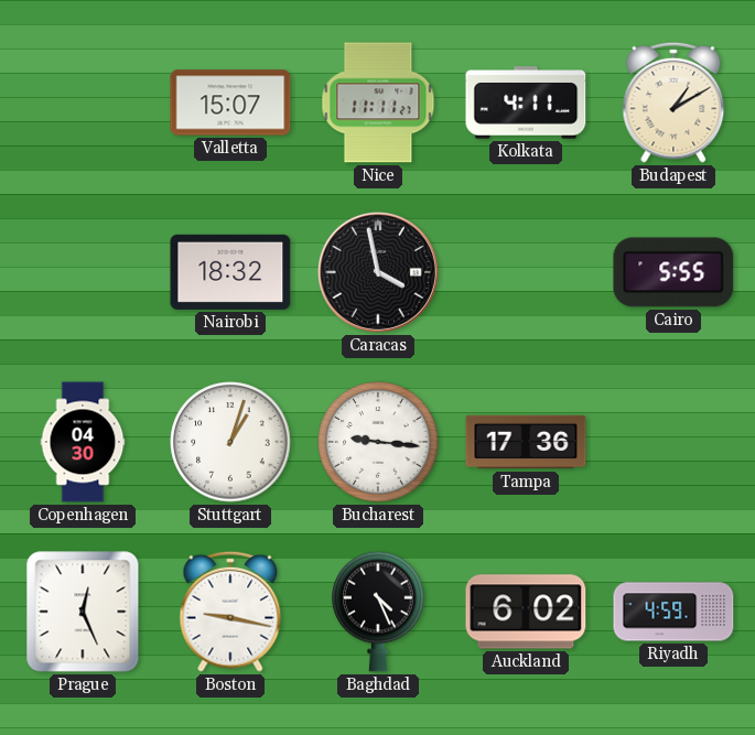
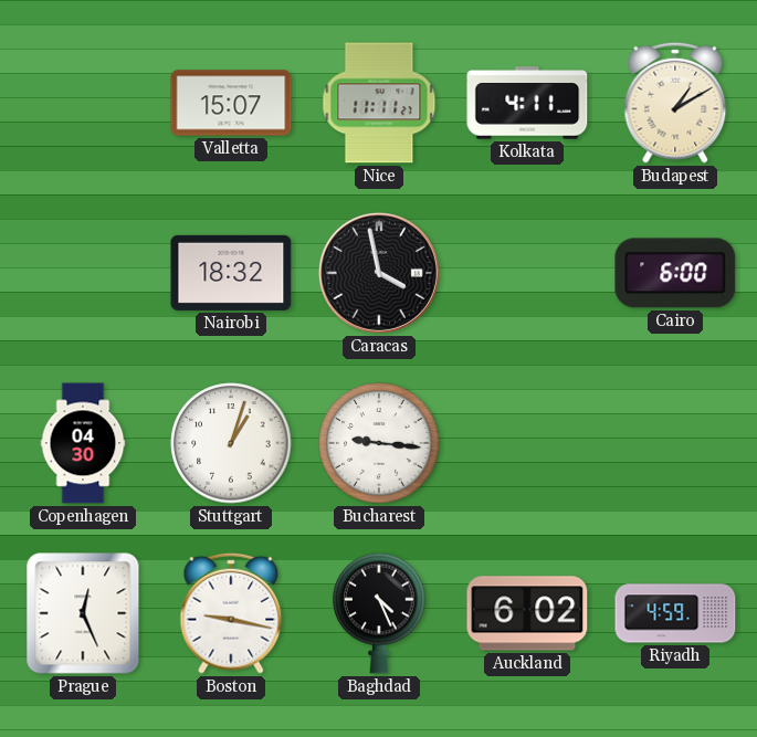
Cairo: 5:55 -> 6:00 (675, 273)
Tampa: 17:36 -> none (526, 442)
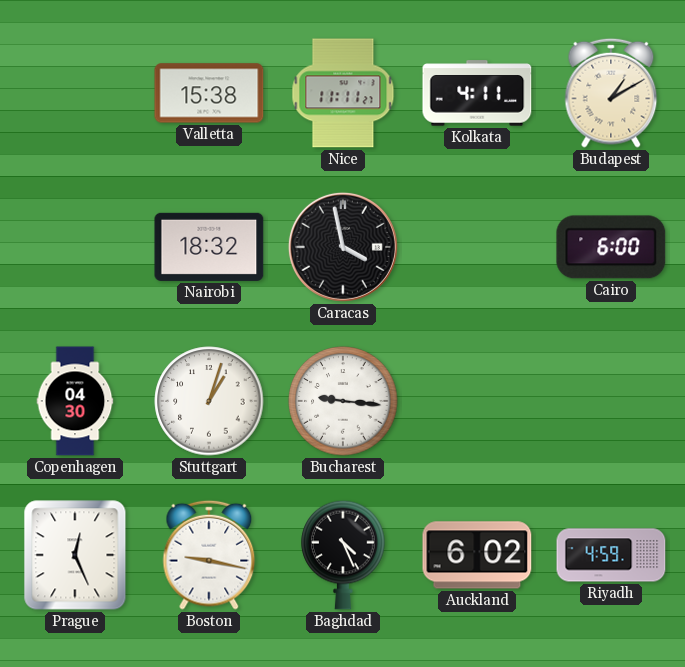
Valletta: 15:07 -> 15:38 (209, 93)
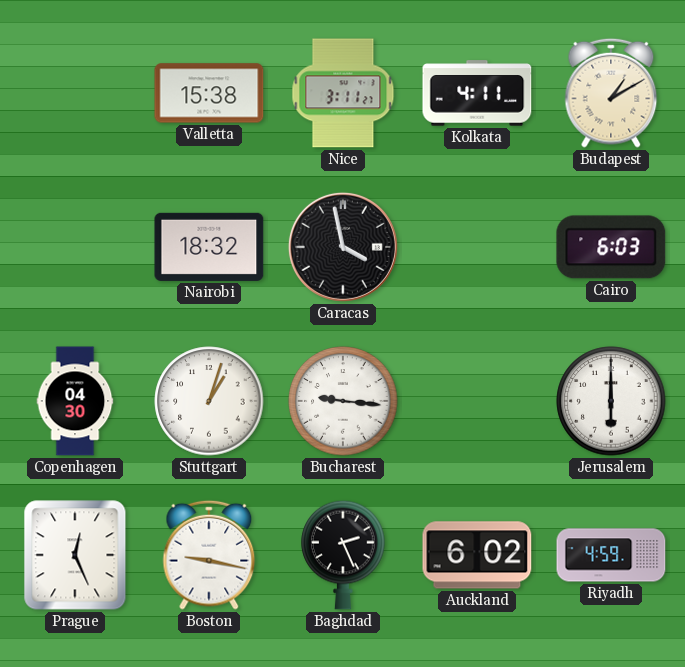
Nice: 11:11 -> 3:11 (343, 93)
Cairo: 6:00 -> 6:03 (611, 247)
Jerusalem: none -> 6:00 (611, 401)
Baghdad: 4:26 -> 2:26 (343, 555)
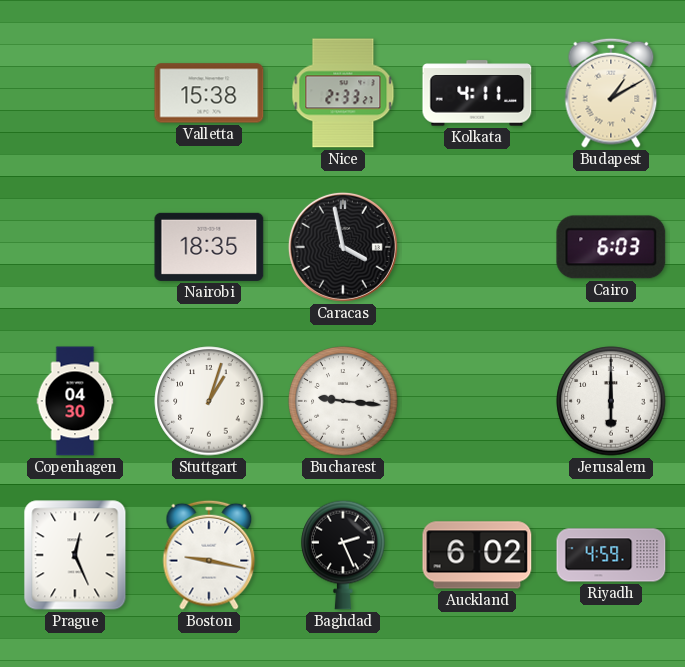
Nice: 3:11 -> 2:33 (343, 93)
Nairobi: 18:32 -> 18:35 (209, 247)
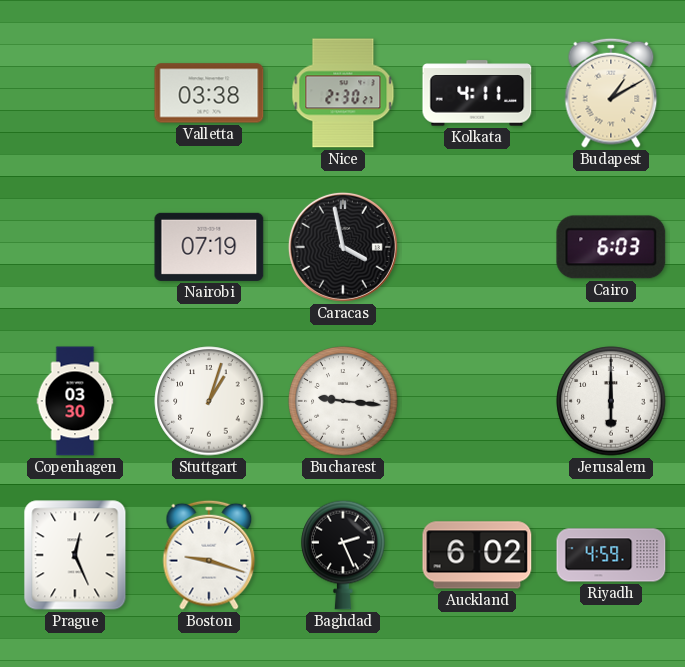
Valletta: 15:38 -> 03:38 (209, 93)
Nice: 2:33 -> 2:30 (343, 93)
Nairobi: 18:35 -> 07:19 (209, 247)
Copenhagen: 04:30 -> 03:30 (75, 401)
Boston: 9:17 -> 9:18 (209, 555)
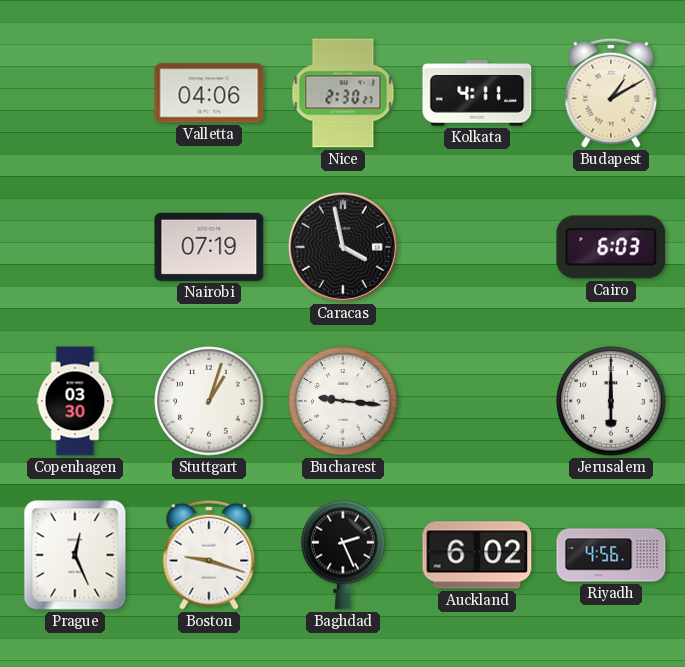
Valletta: 03:38 -> 04:06 (209, 93)
Riyadh: 4:59 -> 4:56 (611, 555)
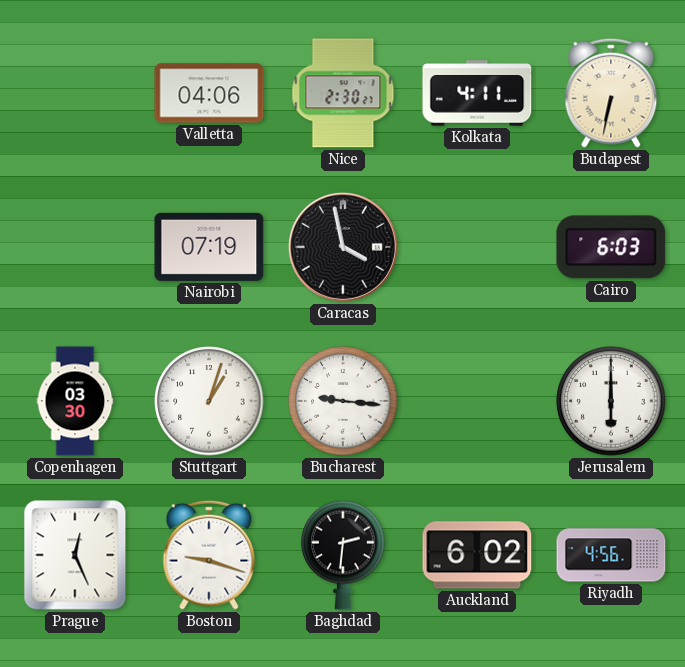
Budapest: 1:10 -> 6:32 (611, 93)
Baghdad: 2:26 -> 2:31 (343, 555)
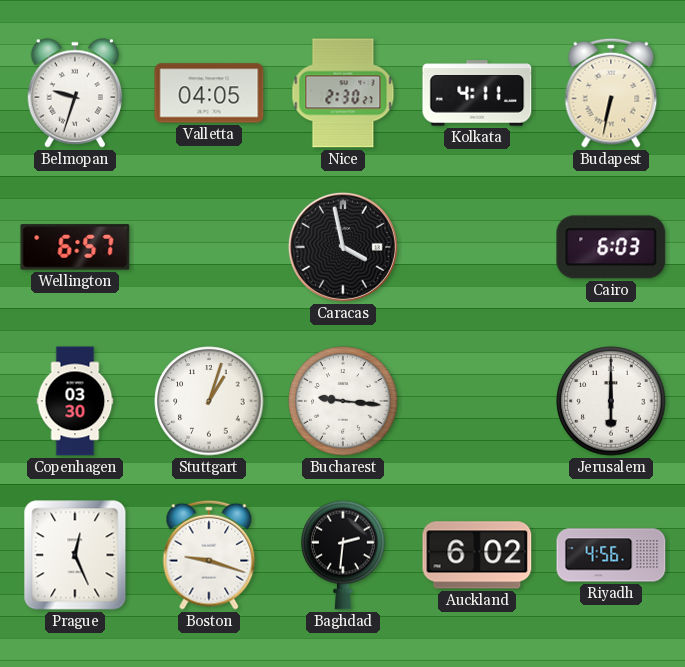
Belmopan: none -> 9:33 (74, 93)
Valletta: 04:06 -> 04:05 (209, 93)
Wellington: none -> 6:57 (75, 247)
Nairobi: 07:19 -> none (209, 247)
